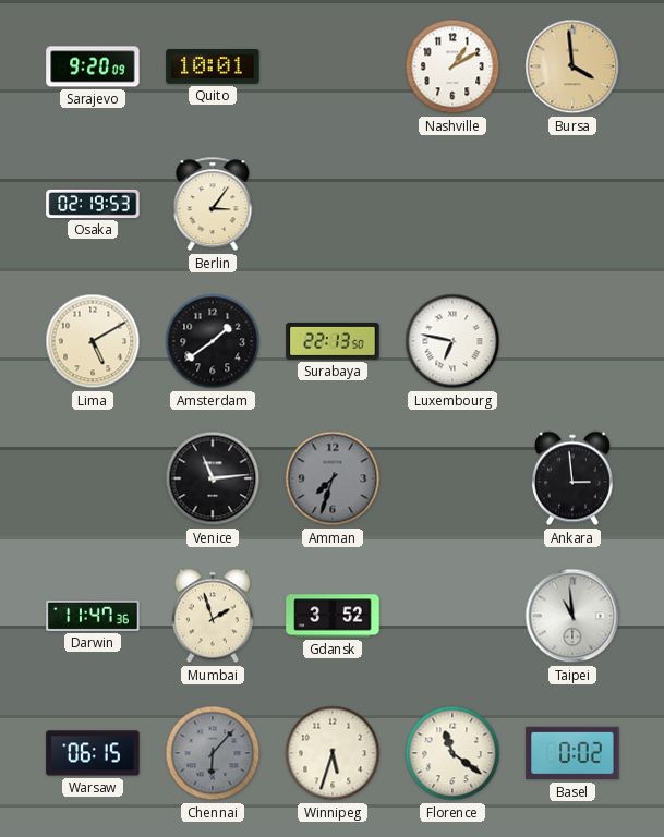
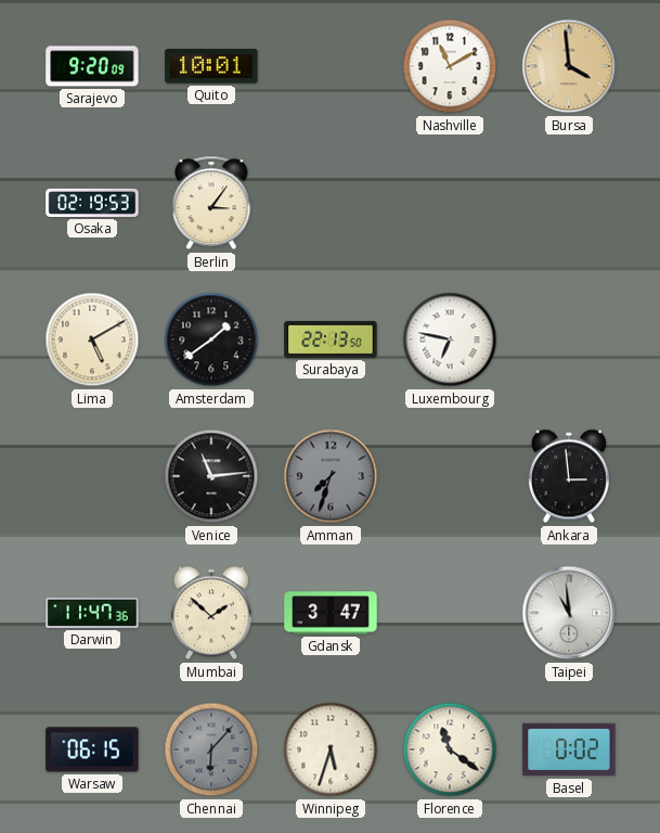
Nashville: 1:10 -> 11:10 (450, 66)
Mumbai: 1:57 -> 1:52 (211, 613)
Gdansk: 3:52 -> 3:47 (331, 613)
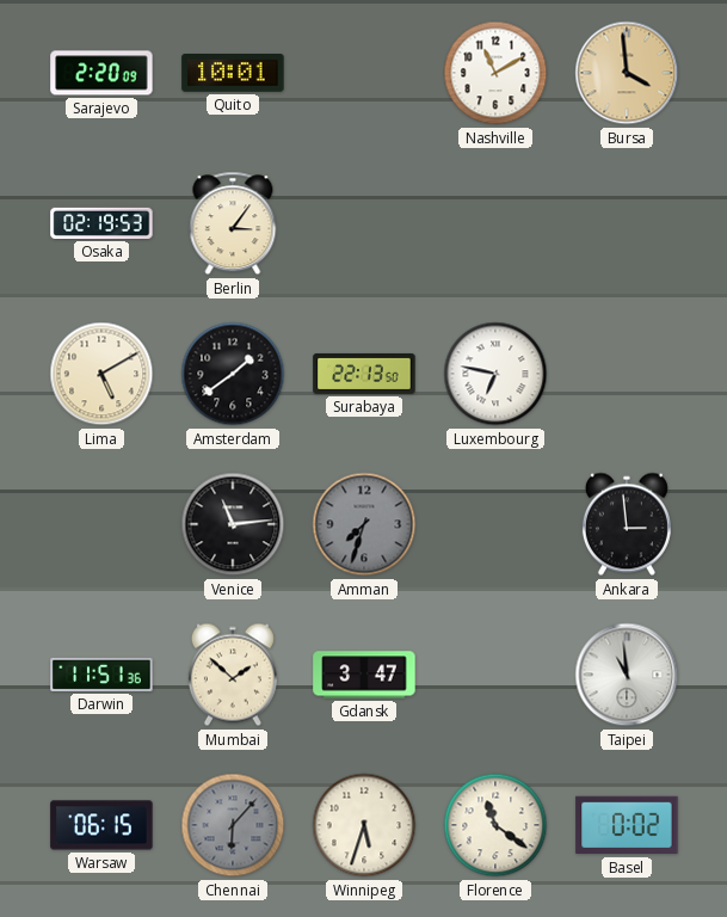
Sarajevo: 9:20 -> 2:20 (101, 73)
Darwin: 11:47 -> 11:51 (101, 675)
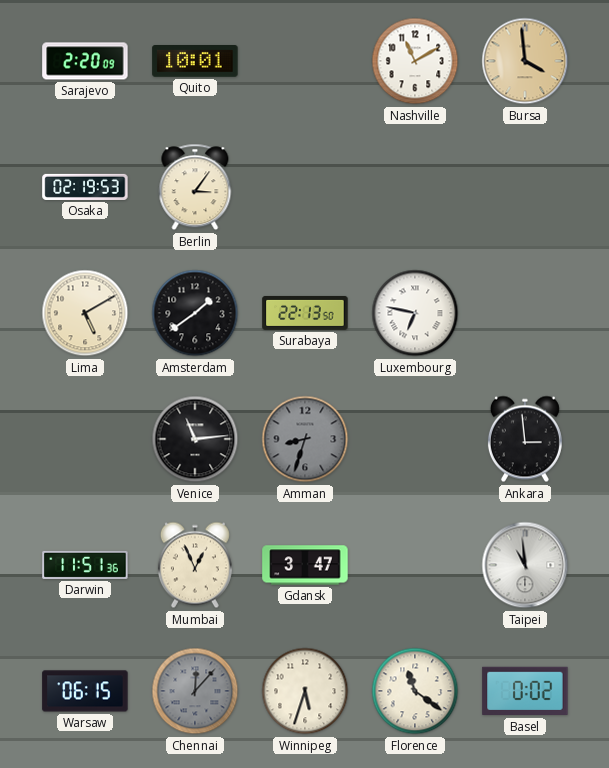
Amman: 7:33 -> 8:33 (305, 439)
Mumbai: 1:52 -> 12:56 (195, 565)
Chennai: 6:07 -> 12:07 (195, 691)
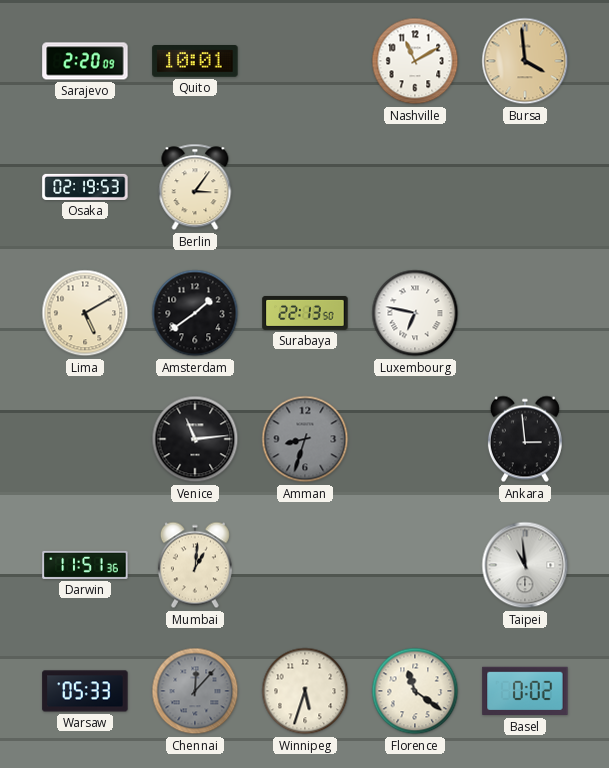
Mumbai: 12:56 -> 1:01 (195, 565)
Gdansk: 3:47 -> none (305, 565)
Warsaw: 06:15 -> 05:33 (85, 691)
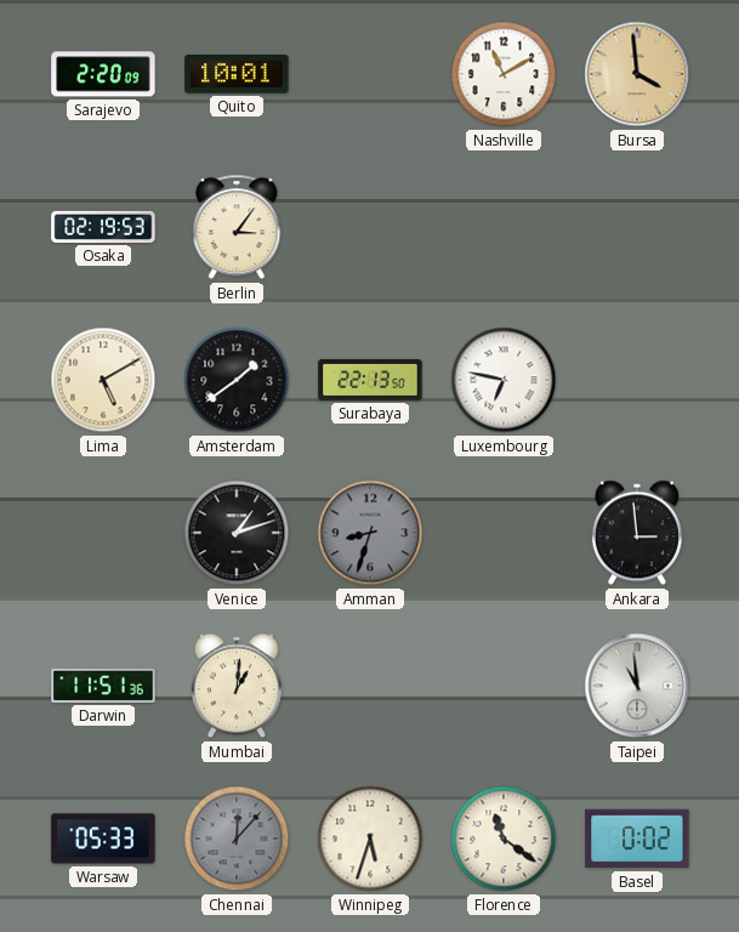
Venice: 11:14 -> 1:12 (237, 533)
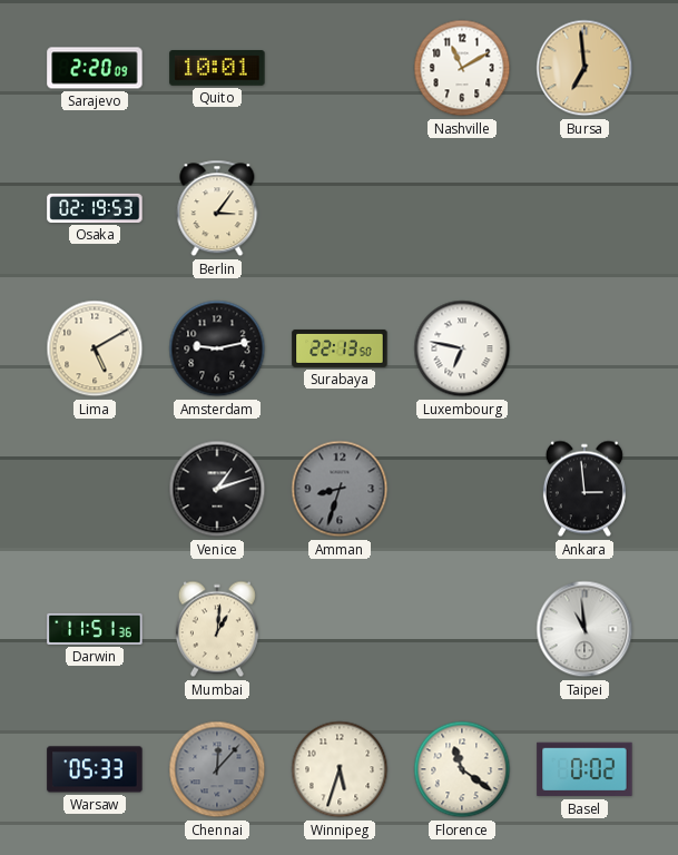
Bursa: 3:59 -> 6:59 (584, 68)
Amsterdam: 1:39 -> 9:13 (217, 348)
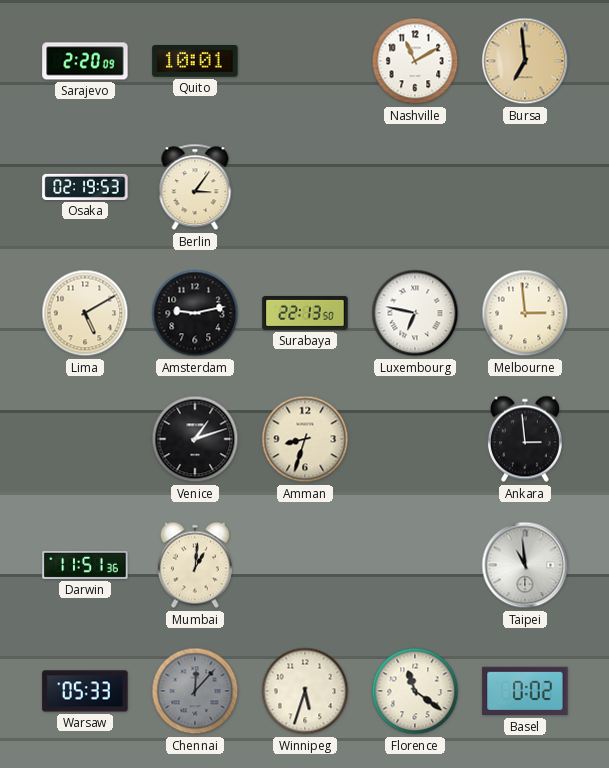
Melbourne: none -> 2:59 (525, 313)
Amman dial: grey -> cream (305, 439)
